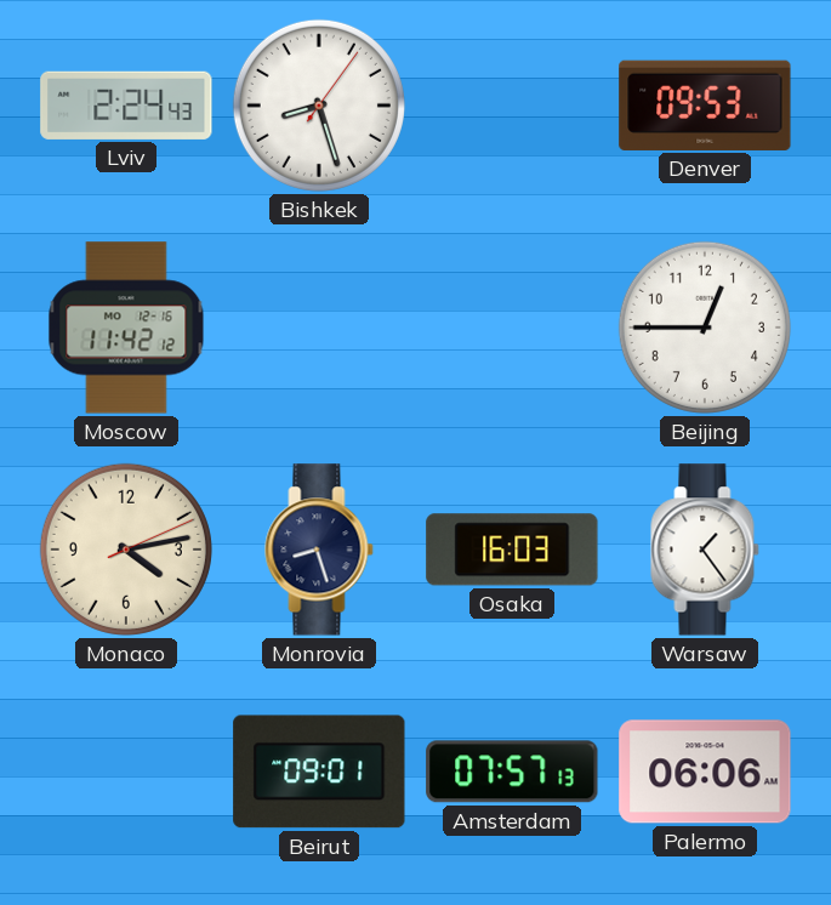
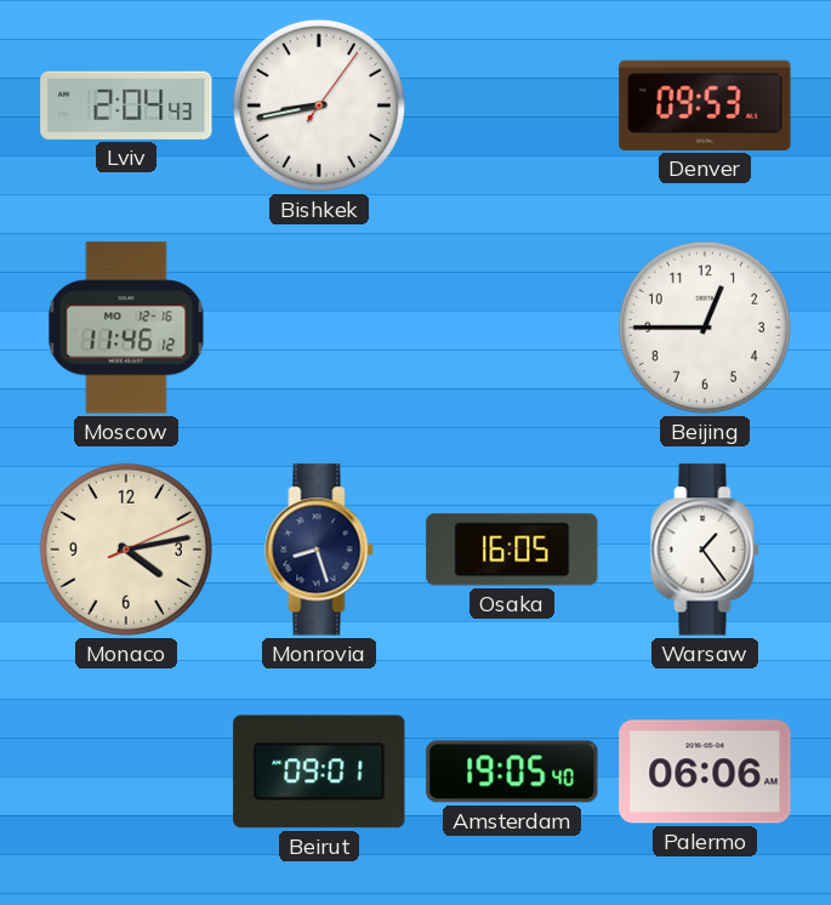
Lviv: 2:24 -> 2:04 (126, 106)
Bishkek: 8:27 -> 8:43 (319, 106)
Moscow: 11:42 -> 11:46 (126, 328)
Osaka: 16:03 -> 16:05 (512, 550)
Amsterdam: 07:57 -> 19:05 (512, 772)
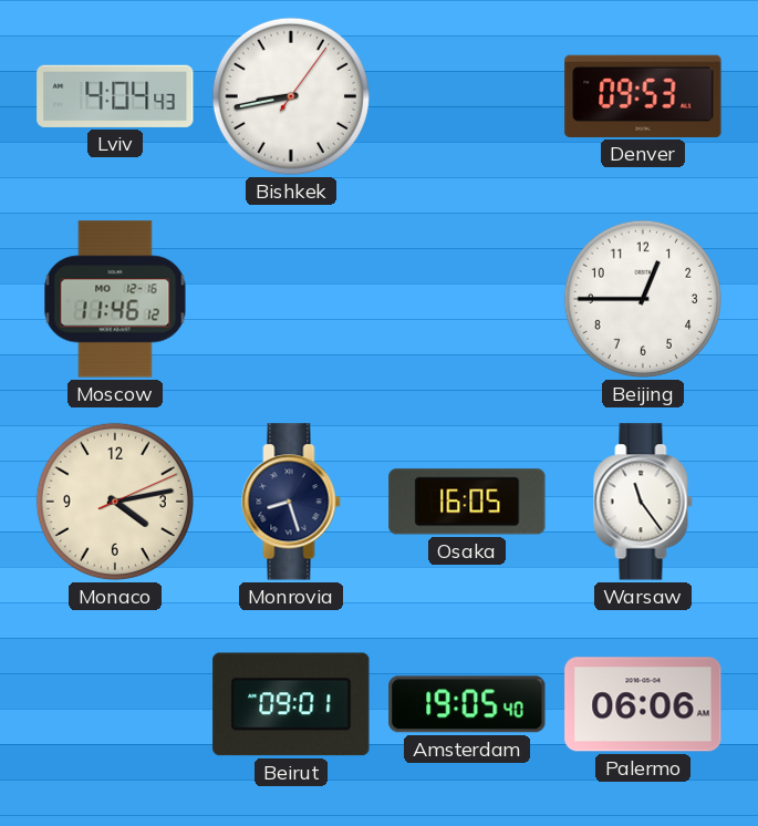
Lviv: 2:04 -> 4:04 (115, 96)
Warsaw: 1:24 -> 11:24 (643, 502)
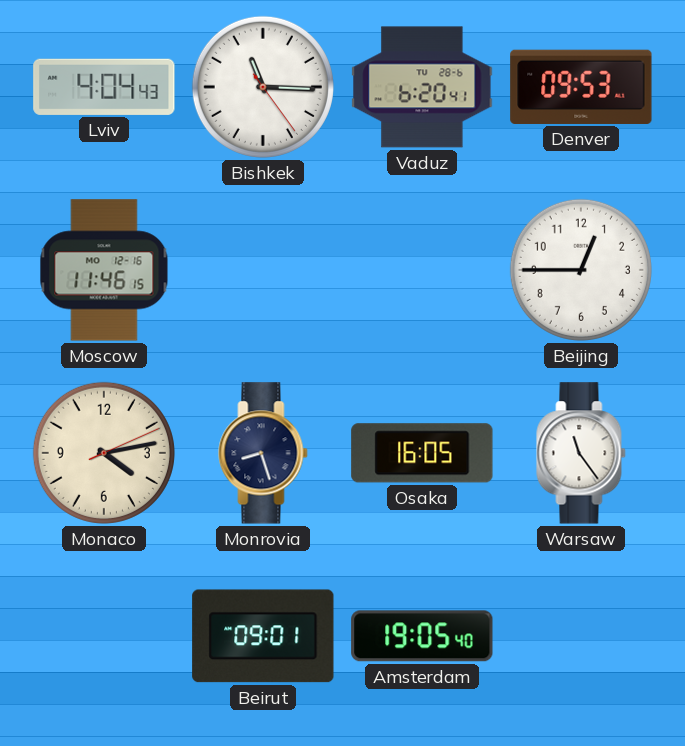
Bishkek: 8:43 -> 11:15 (263, 87)
Vaduz: none -> 6:20 (422, 87)
Moscow: 11:46:12 -> 11:46:15 (104, 270)
Palermo: 06:06 -> none (643, 704)
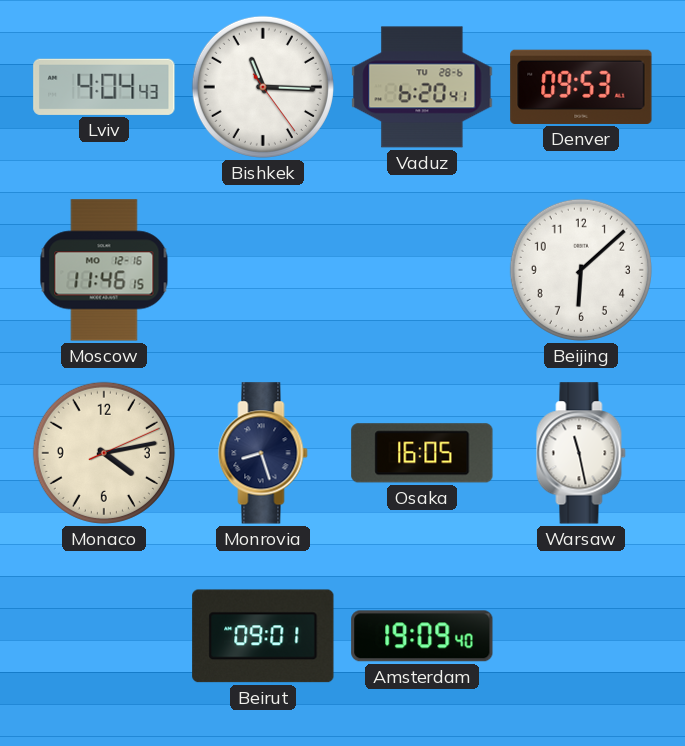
Beijing: 12:45 -> 6:08 (581, 270)
Warsaw: 11:24 -> 11:28 (581, 453)
Amsterdam: 19:05 -> 19:09 (422, 636)
